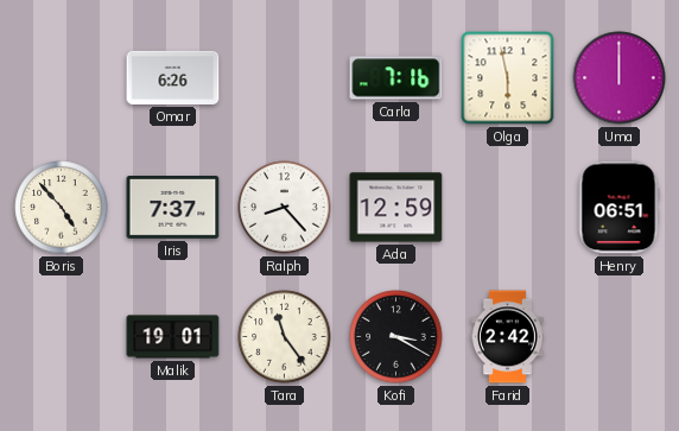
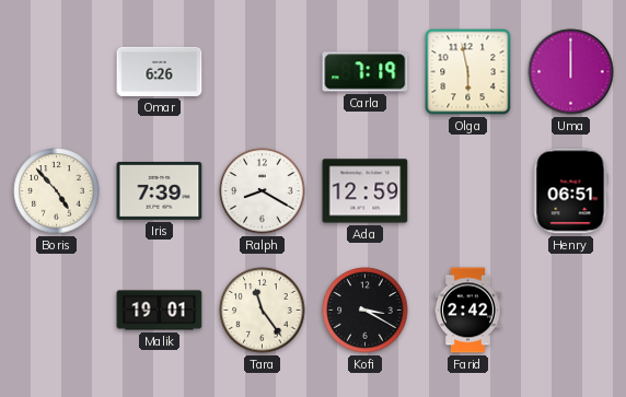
Carla: 7:16 -> 7:19 (366, 72)
Iris: 7:37 -> 7:39 (160, 191)
Ralph: 8:23 -> 8:20 (263, 191)
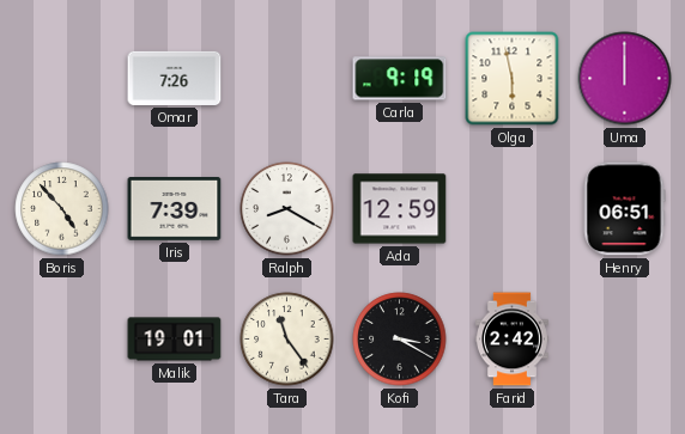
Omar: 6:26 -> 7:26 (175, 78)
Carla: 7:19 -> 9:19 (400, 79)
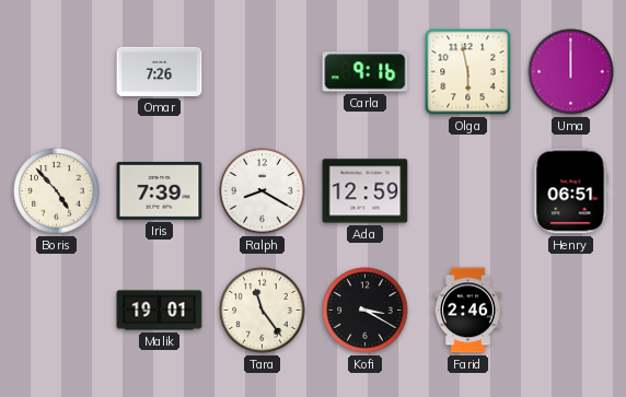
Carla: 9:19 -> 9:16 (366, 72)
Farid: 2:42 -> 2:46 (468, 311)
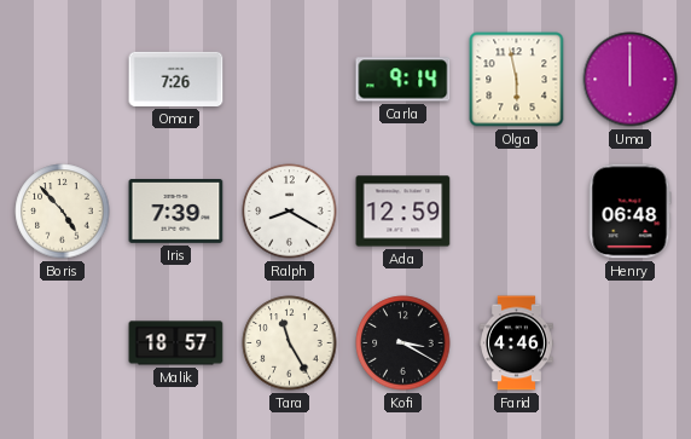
Carla: 9:16 -> 9:14 (403, 80)
Henry: 06:51 -> 06:48 (629, 212)
Malik: 19:01 -> 18:57 (176, 343)
Tara: 11:24 -> 11:25 (290, 343)
Farid: 2:46 -> 4:46 (517, 343)
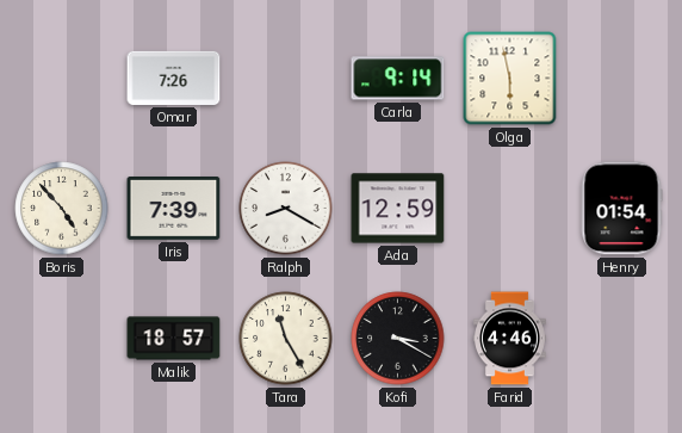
Uma: 12:00 -> none (631, 80)
Henry: 06:48 -> 01:54 (621, 209)
